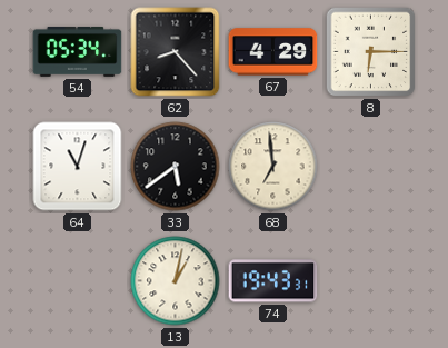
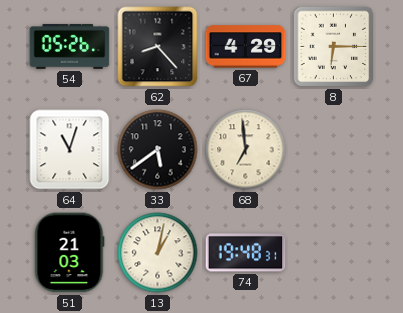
54: 05:34 -> 05:26 (70, 46)
51: none -> 21:03 (70, 253)
74: 19:43 -> 19:48 (246, 253)
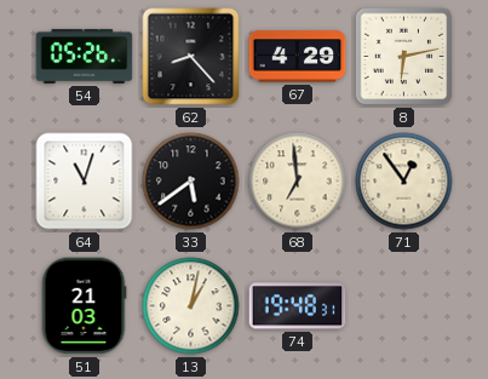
8: 6:15 -> 6:13 (404, 57)
71: none -> 12:54 (404, 182)
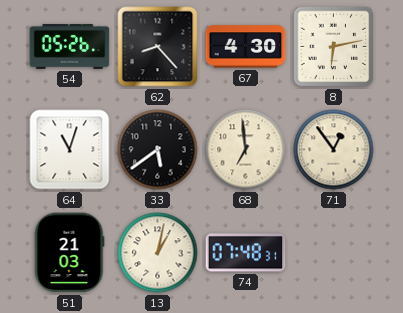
67: 4:29 -> 4:30 (246, 47)
74: 19:48 -> 07:48 (246, 253)
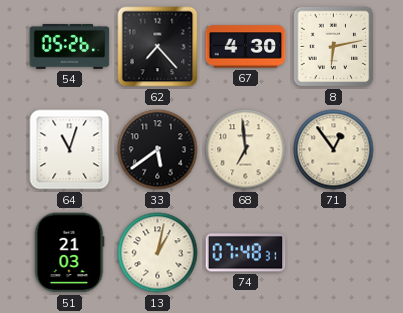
62: 8:23 -> 7:23 (158, 47)
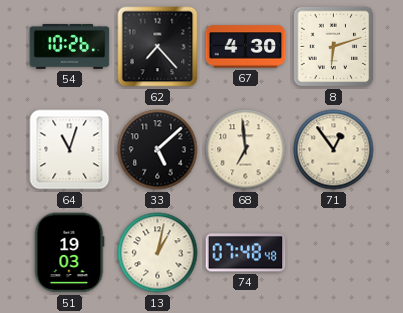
54: 05:26 -> 10:26 (70, 46)
8: 6:13 -> 6:12 (334, 47)
33: 5:39 -> 5:08 (158, 150)
51: 21:03 -> 19:03 (70, 253)
74: 07:48:31 -> 07:48:48 (246, 253)
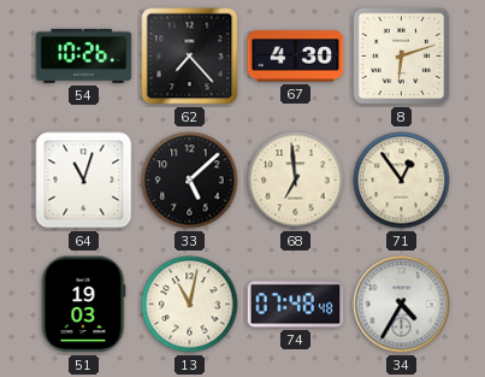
13: 1:02 -> 11:02 (190, 305)
34: none -> 4:35 (402, 305)
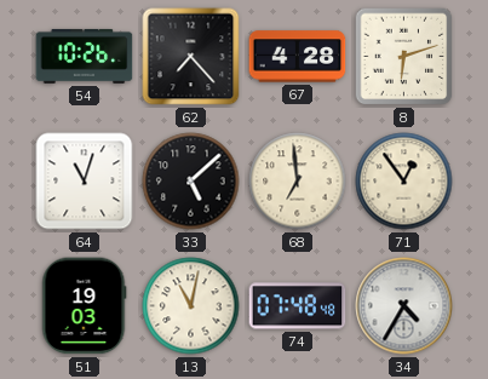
67: 4:30 -> 4:28 (298, 57)
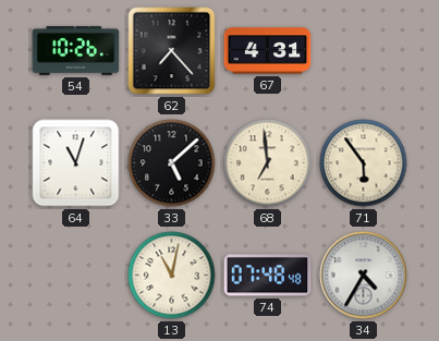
67: 4:28 -> 4:31 (268, 51)
8: 6:12 -> none (404, 57)
71: 12:54 -> 5:54 (364, 163)
51: 19:03 -> none (85, 306)
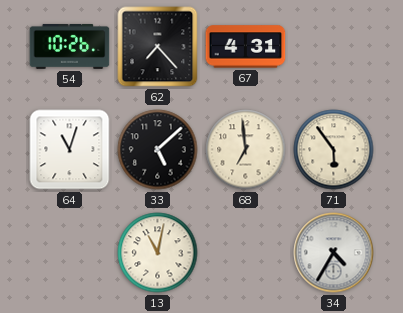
74: 07:48 -> none (268, 276)
